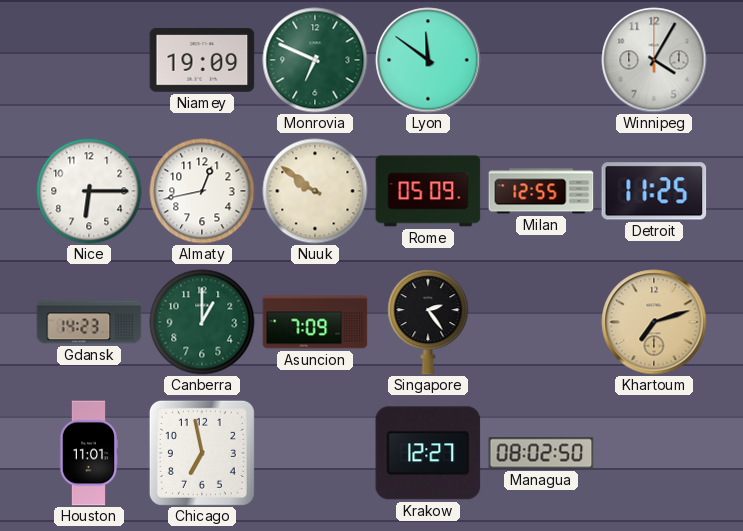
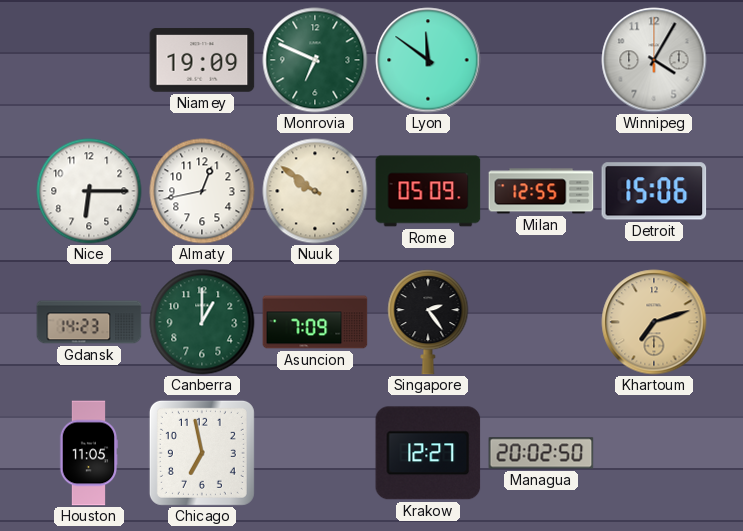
Detroit: 11:25 -> 15:06 (654, 191)
Houston: 11:01 -> 11:05 (89, 453)
Managua: 08:02 -> 20:02 (541, 453)
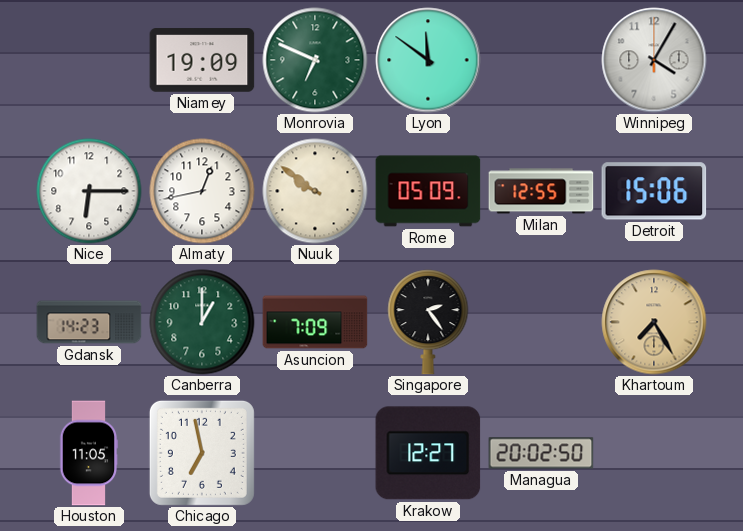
Khartoum: 7:12 -> 7:25 (654, 322)
